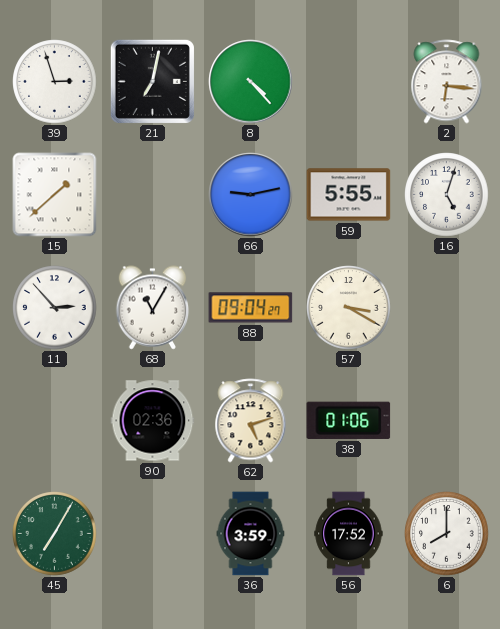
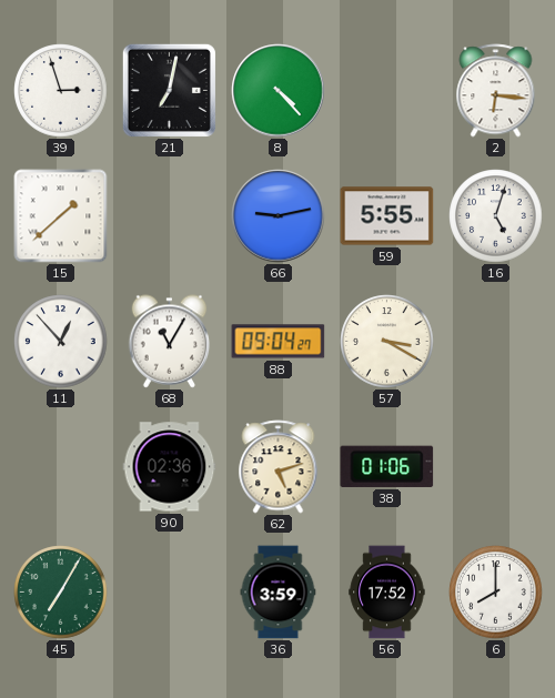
11: 2:53 -> 12:53 (61, 342)
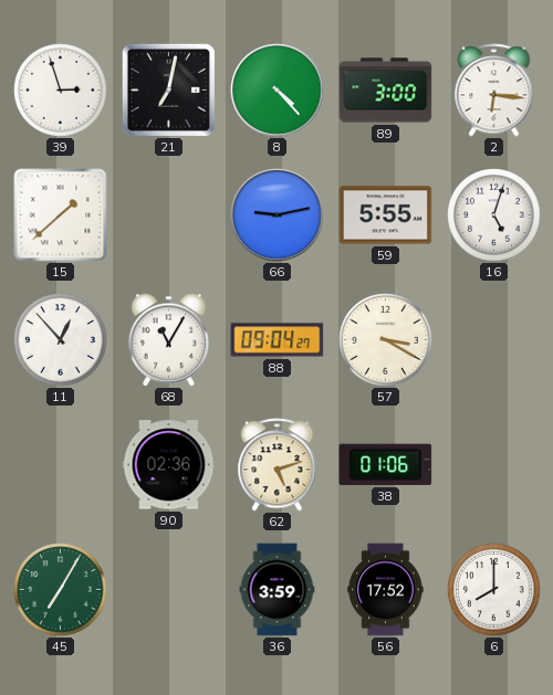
89: none -> 3:00 (386, 91)
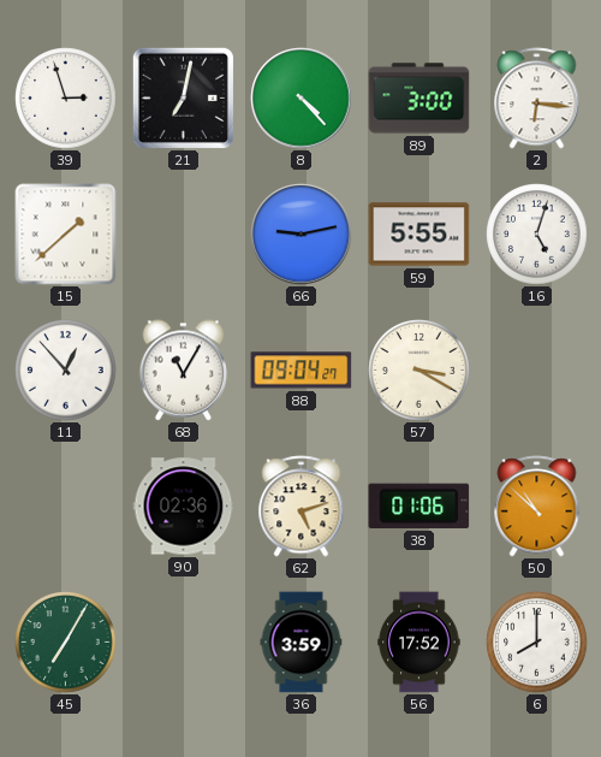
50: none -> 10:52 (537, 507)
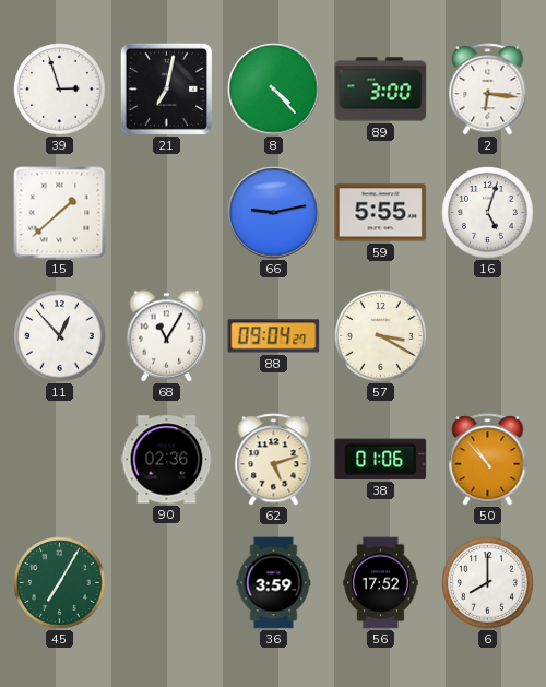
50: 10:52 -> 10:53 (488, 460)
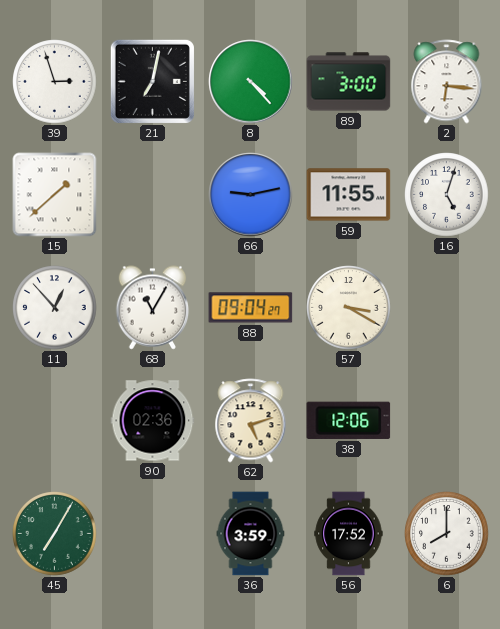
59: 5:55 -> 11:55 (349, 195)
38: 01:06 -> 12:06 (349, 420)
50: 10:53 -> none (488, 460)
